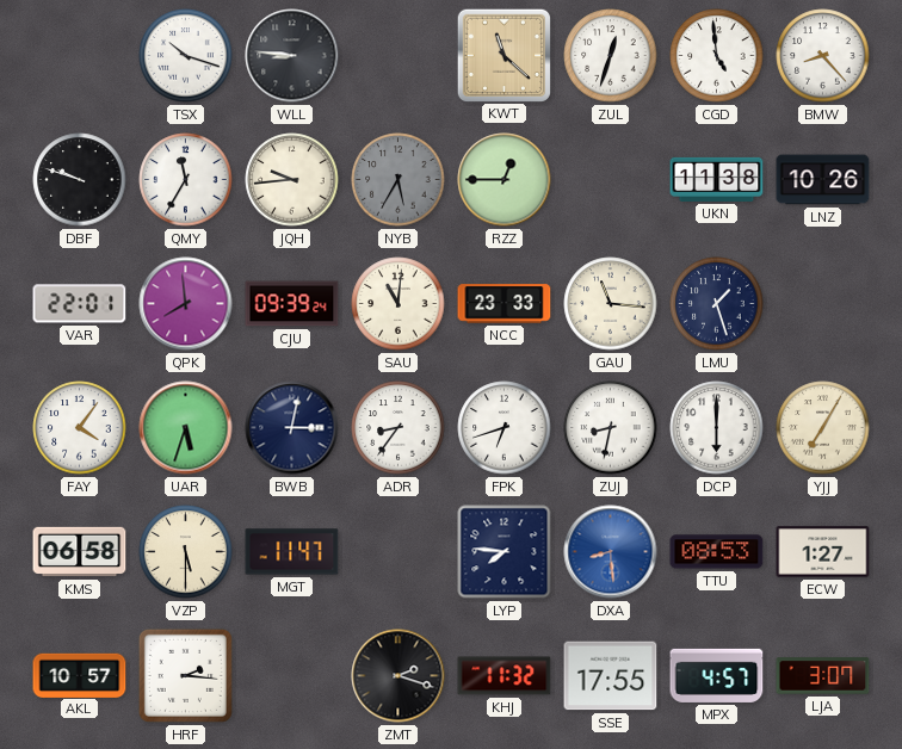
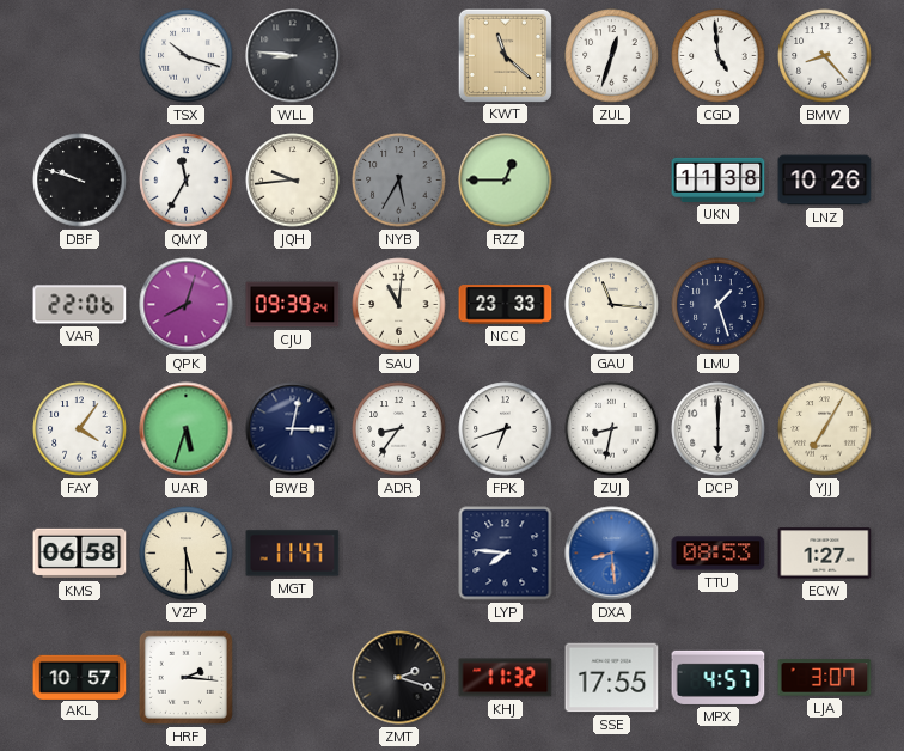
VAR: 22:01 -> 22:06 (80, 305)
QPK: 7:59 -> 8:03 (187, 305)
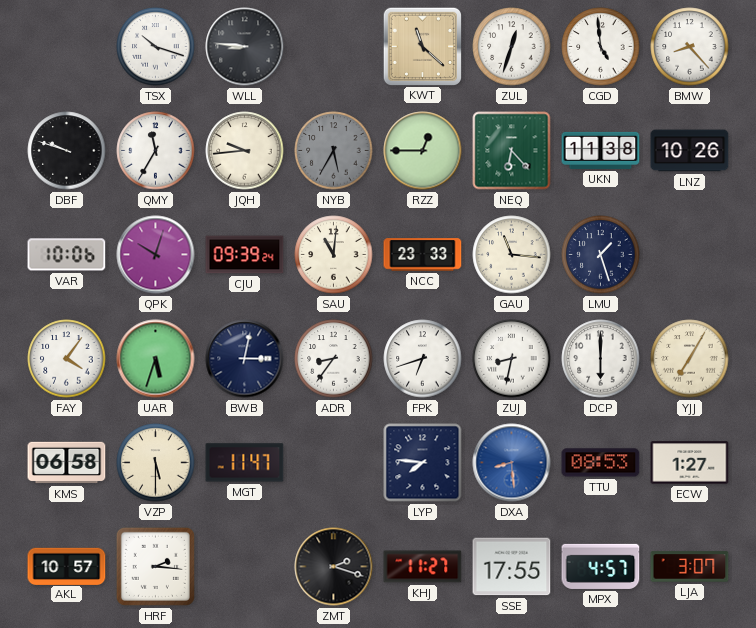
NEQ: none -> 6:23 (512, 151)
VAR: 22:06 -> 10:06 (67, 255)
QPK: 8:03 -> 10:03 (156, 255)
KHJ: 11:32 -> 11:27 (423, 567)
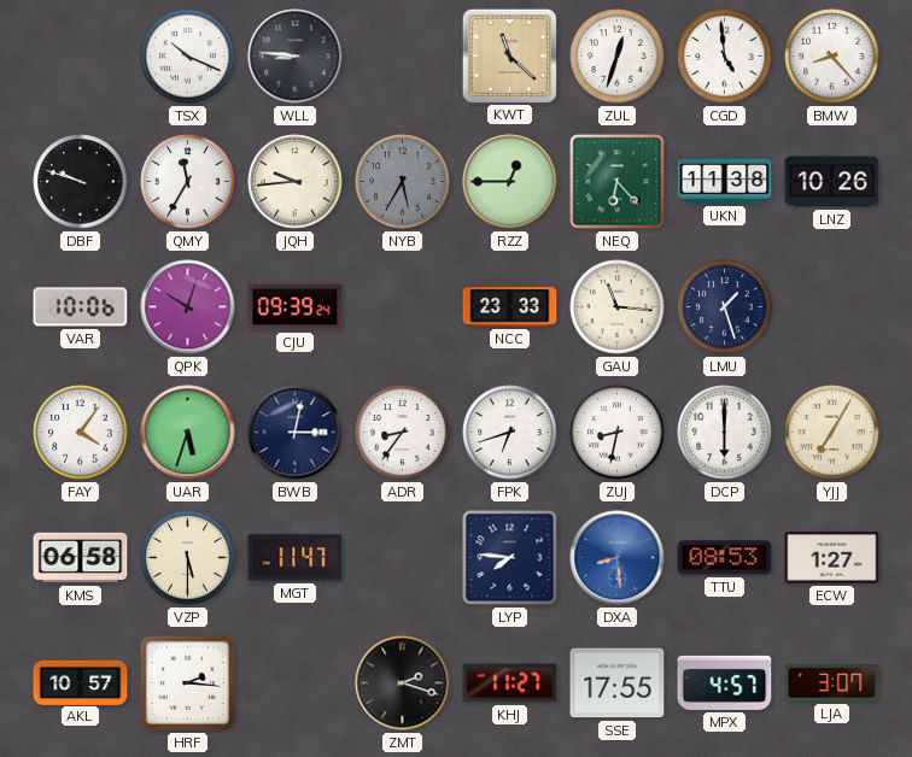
TSX: 10:18 -> 10:19 (188, 57)
SAU: 11:01 -> none (334, 255)
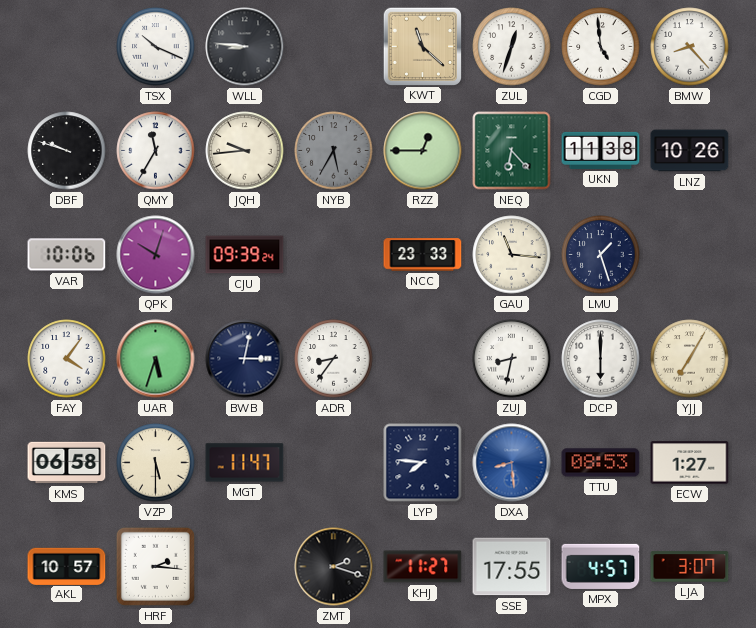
FPK: 6:42 -> none (510, 433)
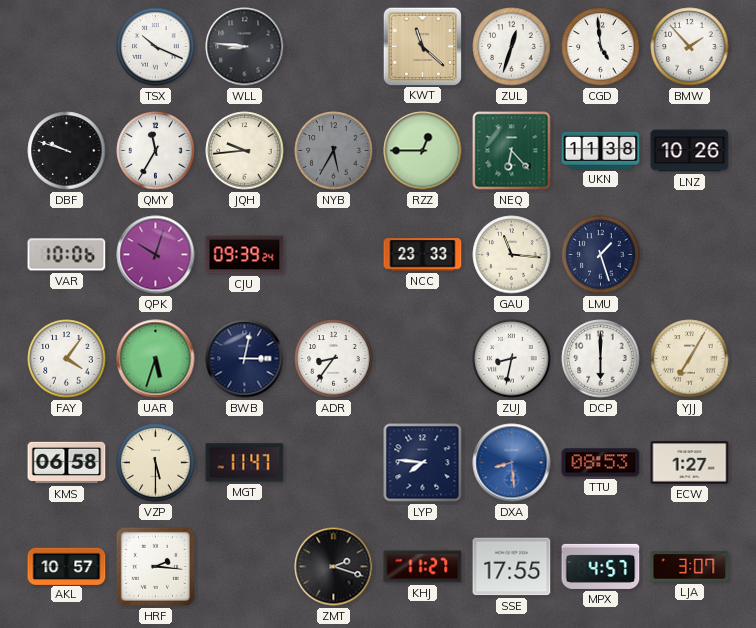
BMW: 8:23 -> 1:53 (690, 47)
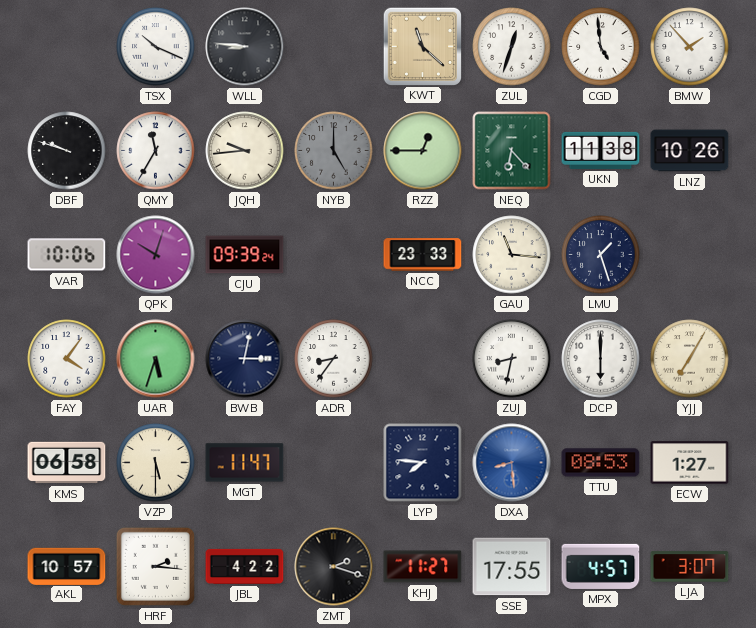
NYB: 5:35 -> 5:00 (334, 151)
JBL: none -> 4:22 (245, 566)
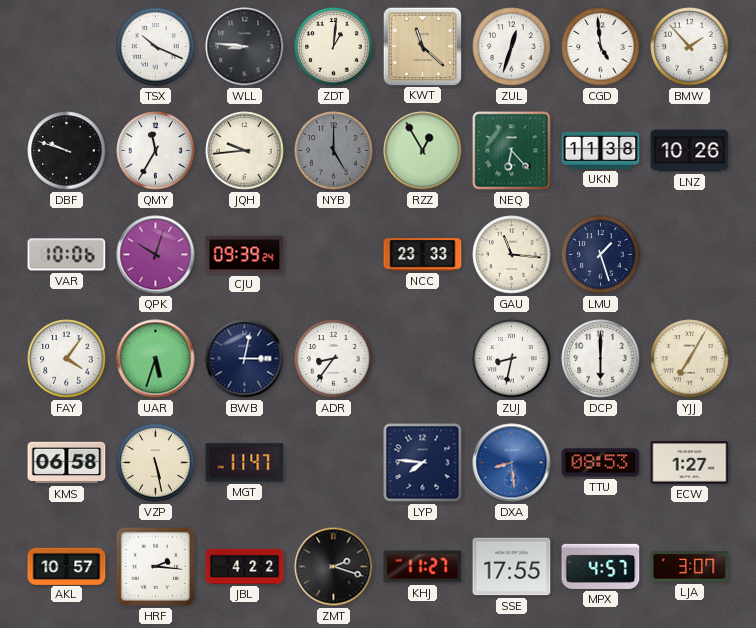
ZDT: none -> 1:01 (334, 47)
RZZ: 12:45 -> 12:55 (423, 151)
VZP: 5:30 -> 5:28 (156, 463)
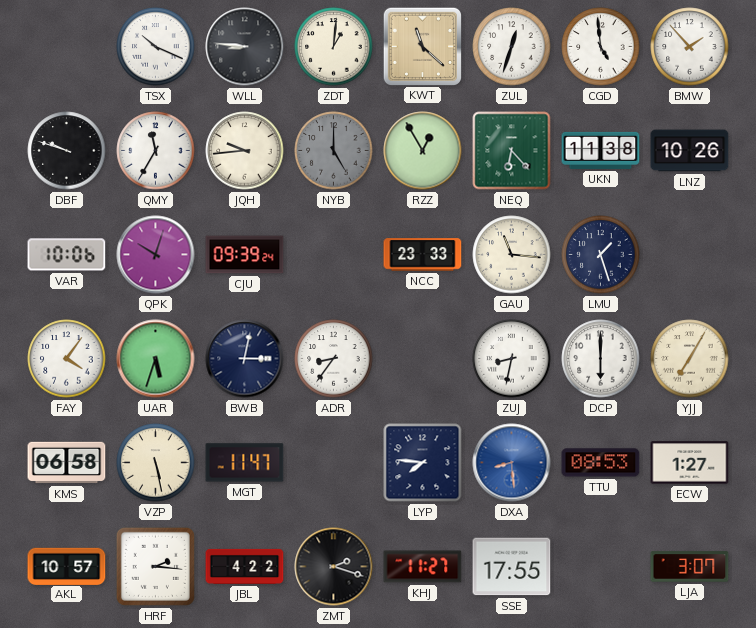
MPX: 4:57 -> none (601, 566)
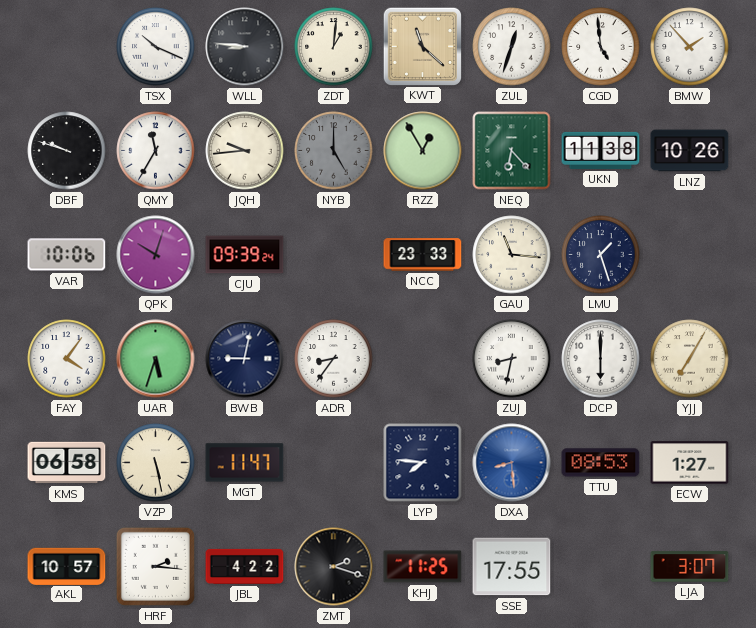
BWB: 3:02 -> 9:02 (245, 359)
KHJ: 11:27 -> 11:25 (423, 567)
